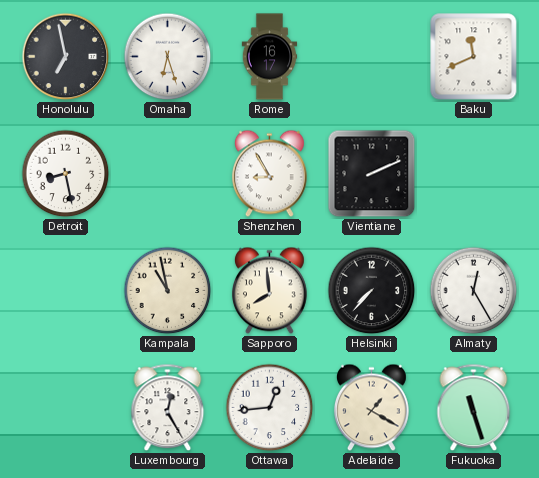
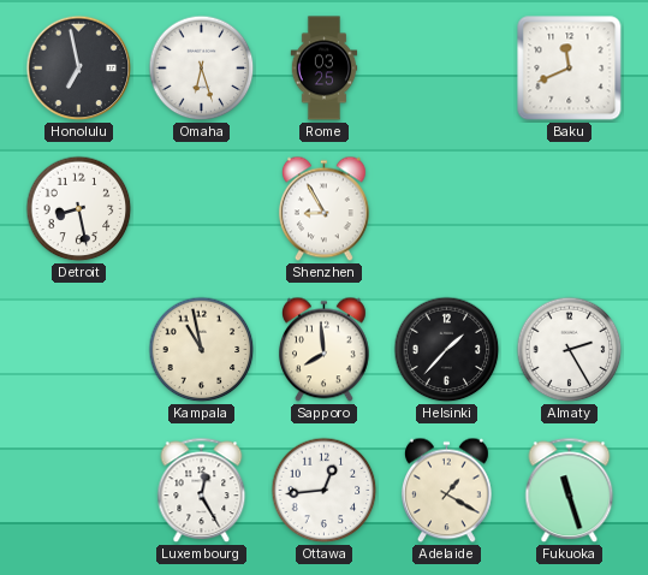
Rome: 16:17 -> 03:25 (325, 69)
Vientiane: 2:11 -> none (372, 174)
Helsinki: 7:37 -> 1:37 (447, 350)
Almaty: 12:25 -> 2:25 (570, 350)
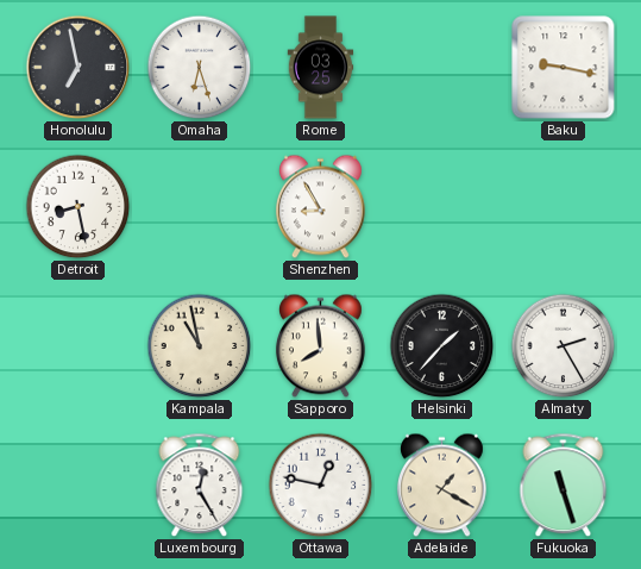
Baku: 11:41 -> 9:17 (564, 68)
Ottawa: 12:44 -> 12:47 (321, 486)
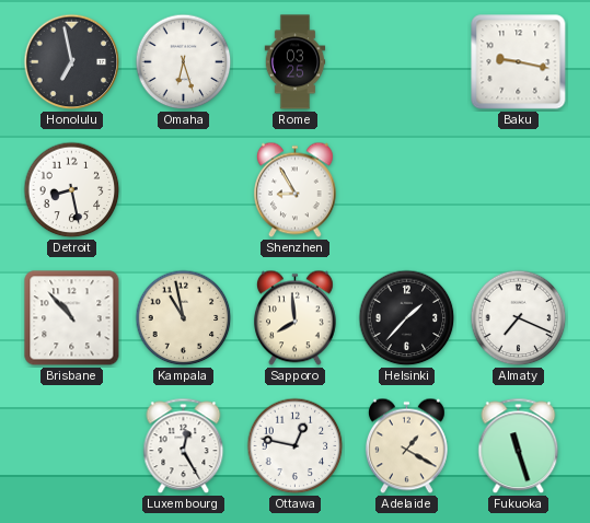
Brisbane: none -> 10:53 (72, 318)
Almaty: 2:25 -> 7:19 (519, 318)
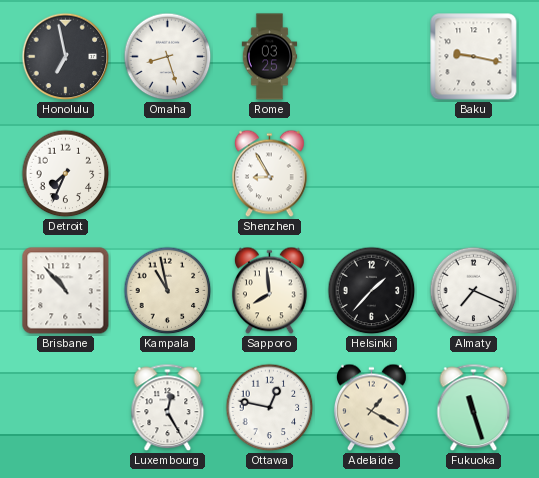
Omaha: 6:27 -> 8:27 (168, 57)
Detroit: 8:28 -> 7:34 (66, 174)
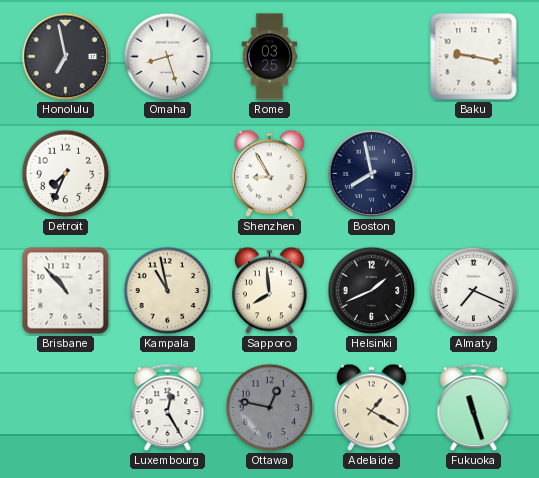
Boston: none -> 7:58 (372, 174)
Helsinki: 1:37 -> 1:41 (372, 291)
Ottawa dial: white -> grey (270, 408)
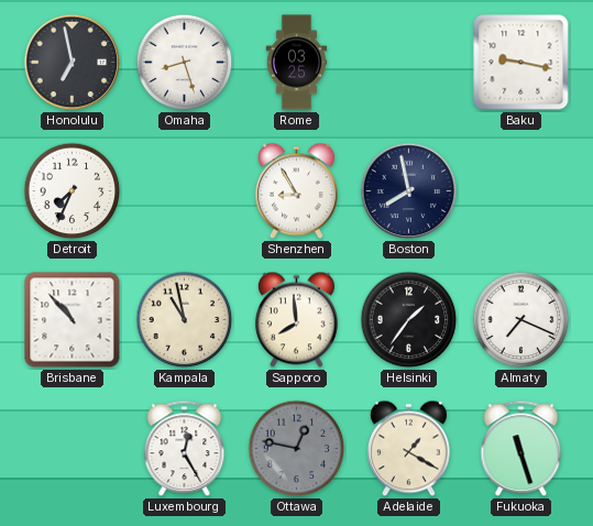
Helsinki: 1:41 -> 1:36 (409, 320)
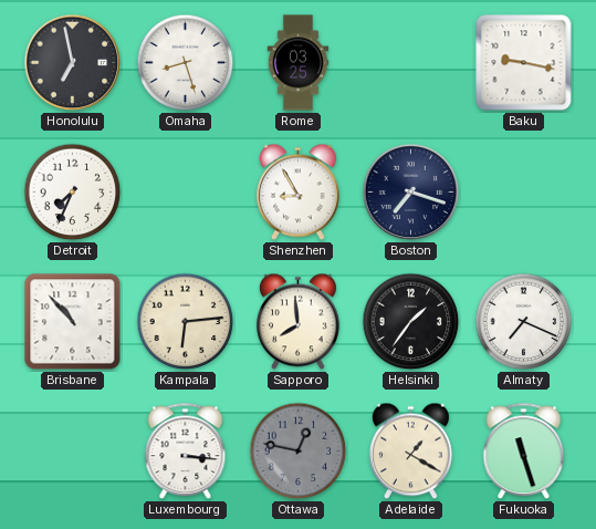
Boston: 7:58 -> 7:18 (411, 193)
Kampala: 10:58 -> 6:14 (186, 322)
Luxembourg: 12:25 -> 3:16 (186, 452)
